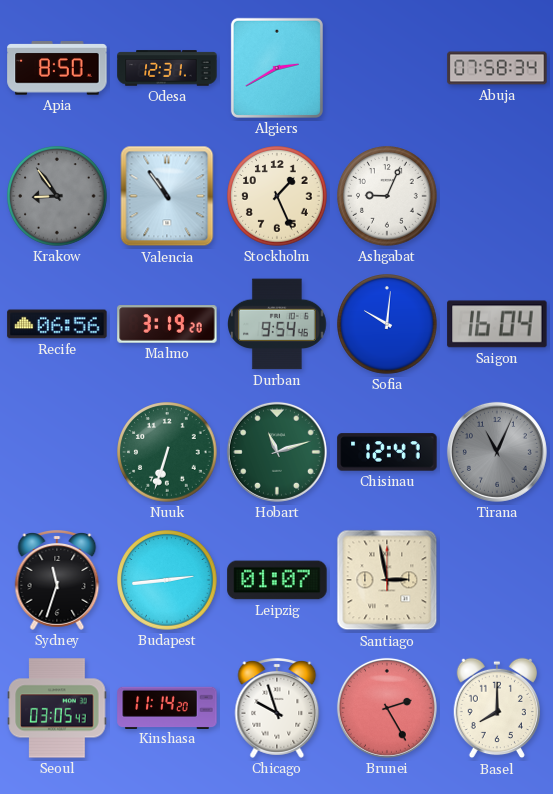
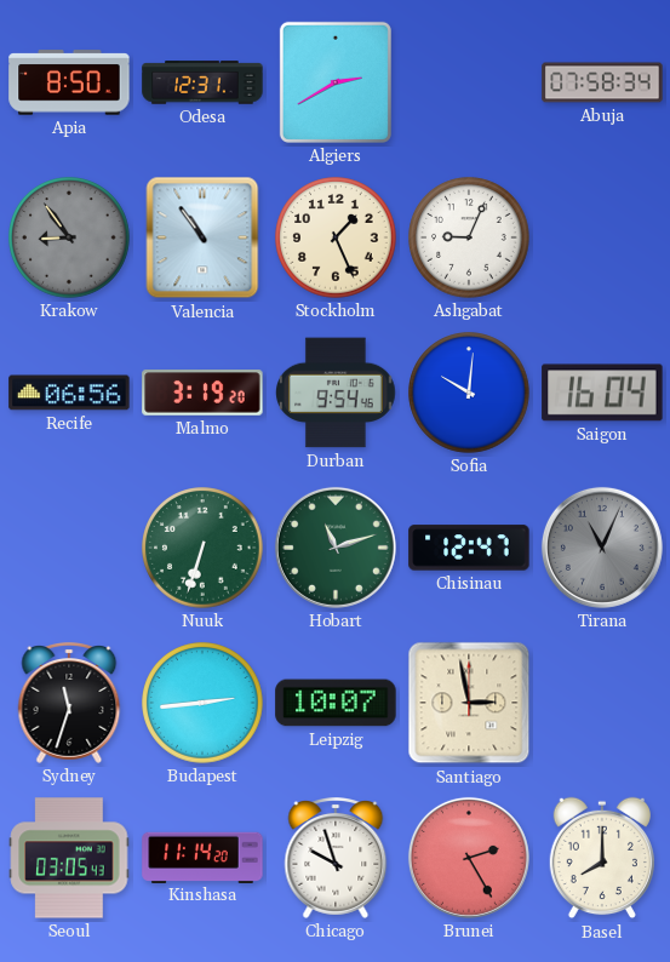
Leipzig: 01:07 -> 10:07 (336, 703)
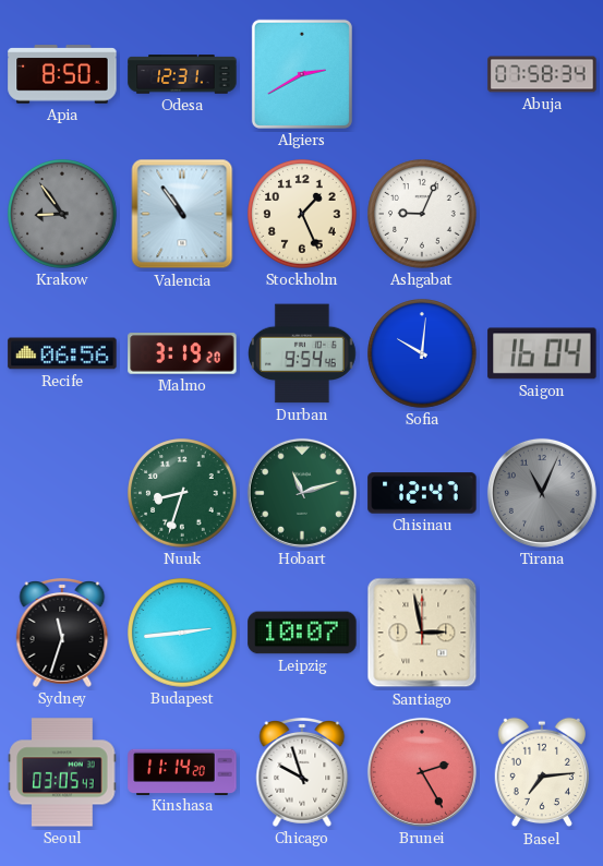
Nuuk: 6:33 -> 8:33 (182, 493)
Basel: 8:00 -> 7:14 (542, 772)
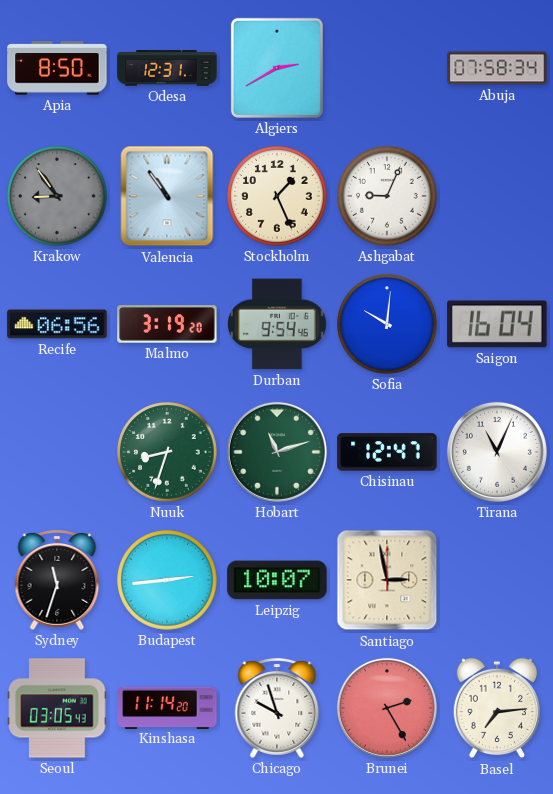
Tirana dial: grey -> white (497, 452)
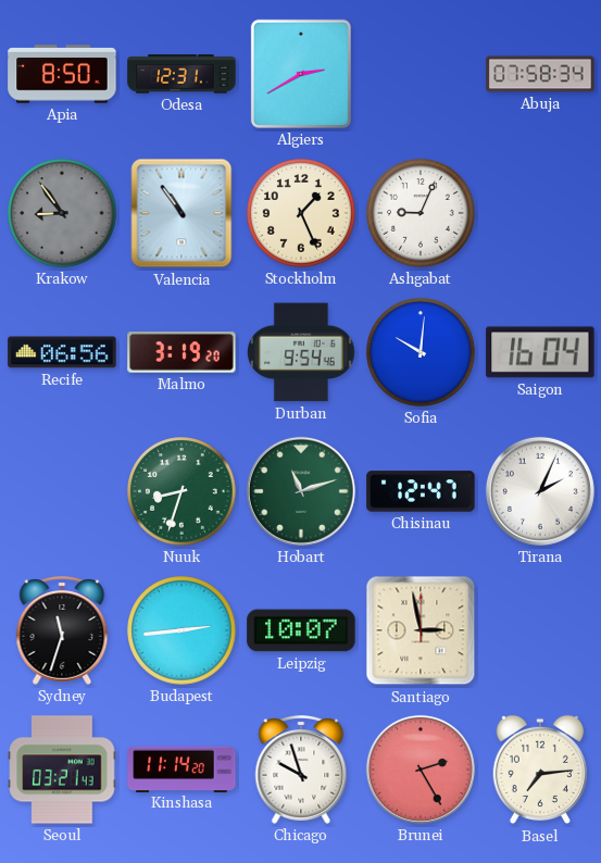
Tirana: 11:04 -> 2:04 (540, 491)
Seoul: 03:05 -> 03:21 (62, 770)
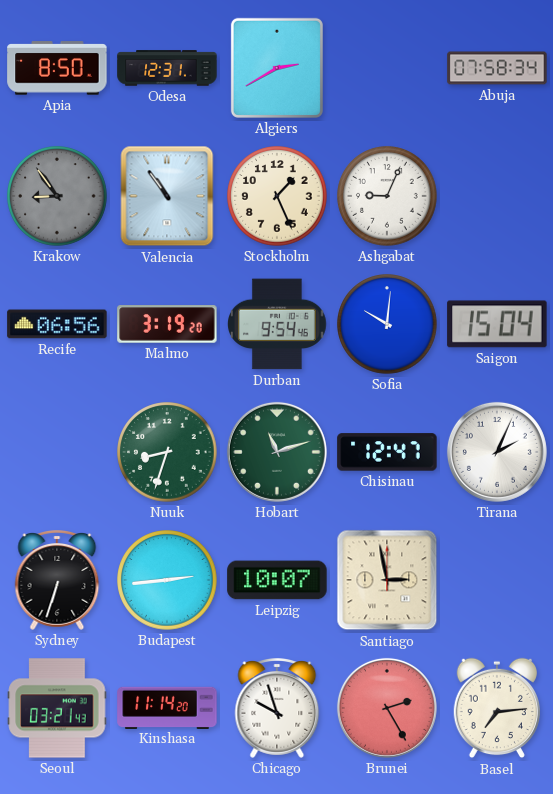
Saigon: 16:04 -> 15:04 (497, 324)
Sydney: 11:33 -> 6:33 (57, 581)
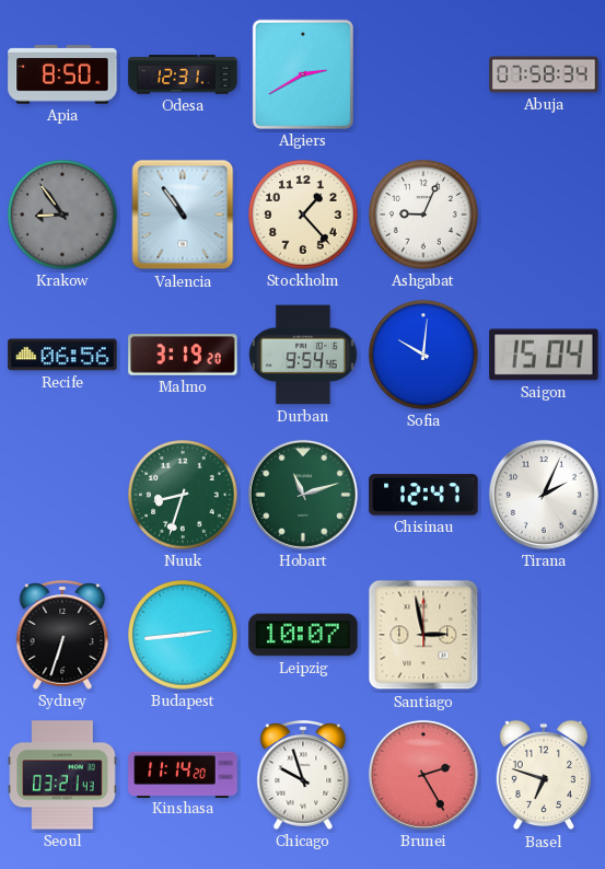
Stockholm: 1:26 -> 1:23 (303, 215)
Basel: 7:14 -> 6:48 (544, 775)
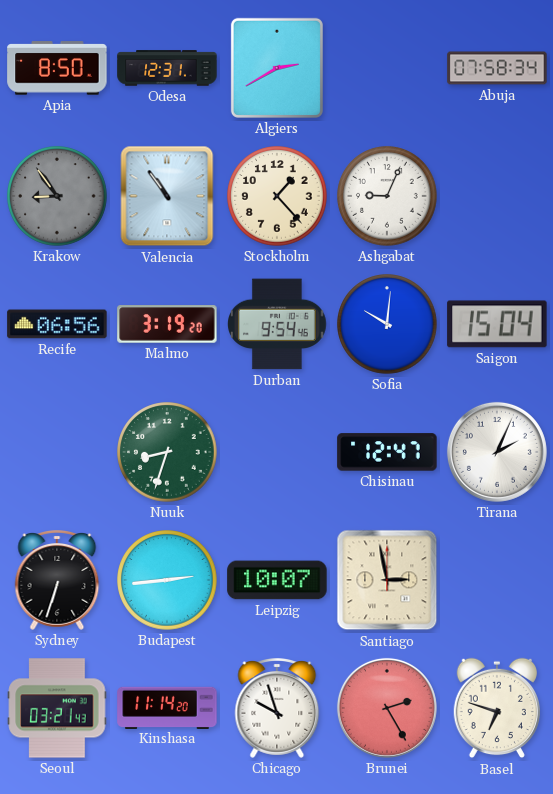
Hobart: 11:12 -> none (303, 495)
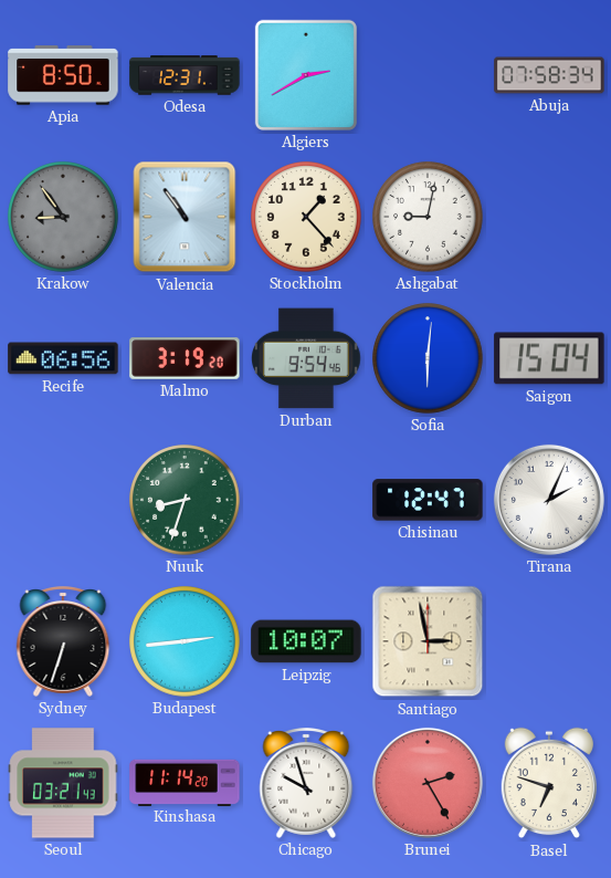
Ashgabat: 9:04 -> 9:02 (428, 217)
Sofia: 10:01 -> 6:01 (428, 358)
